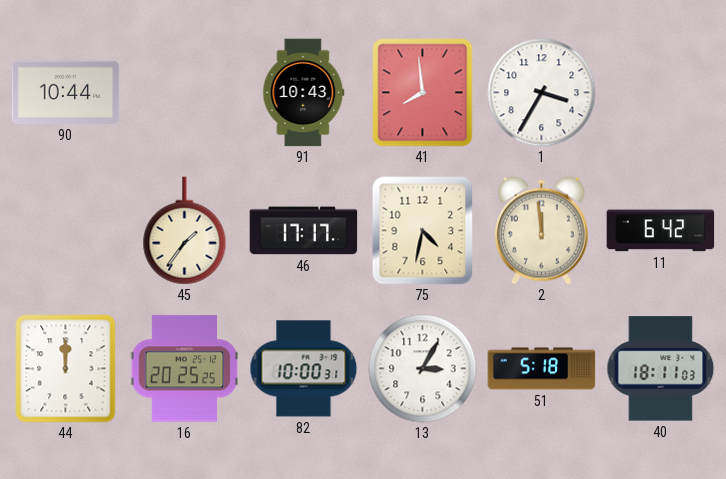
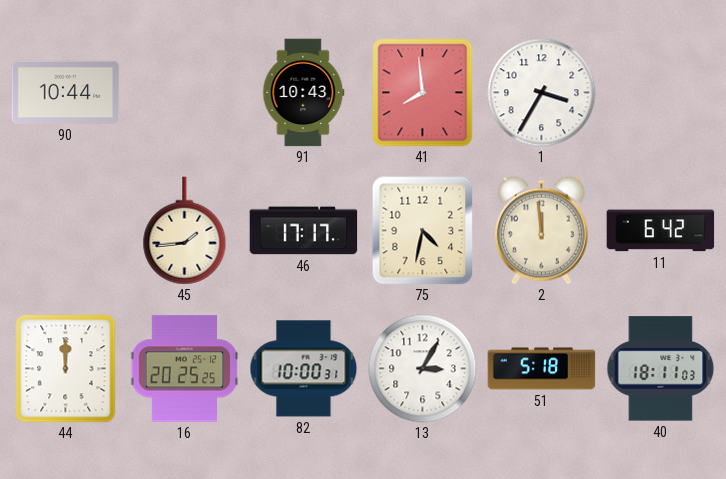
45: 1:36 -> 1:44 (185, 231)
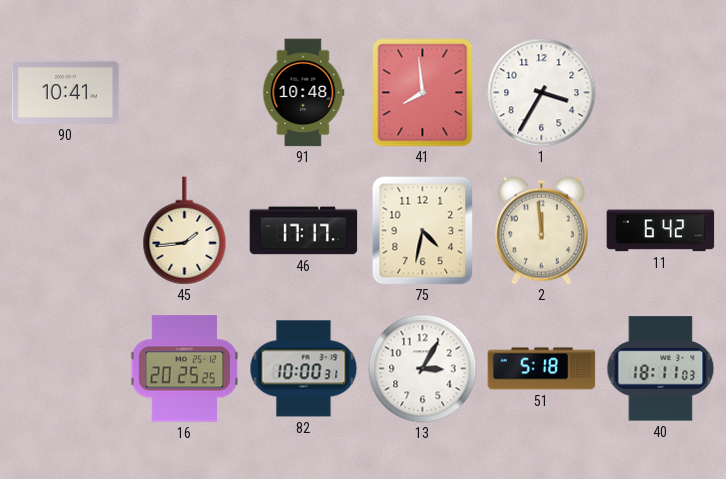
90: 10:44 -> 10:41 (66, 92)
91: 10:43 -> 10:48 (304, 93)
44: 12:00 -> none (66, 369)
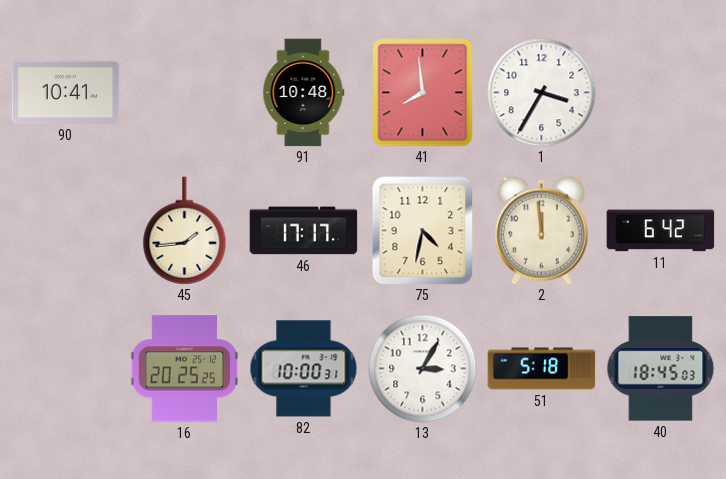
40: 18:11 -> 18:45 (661, 369)
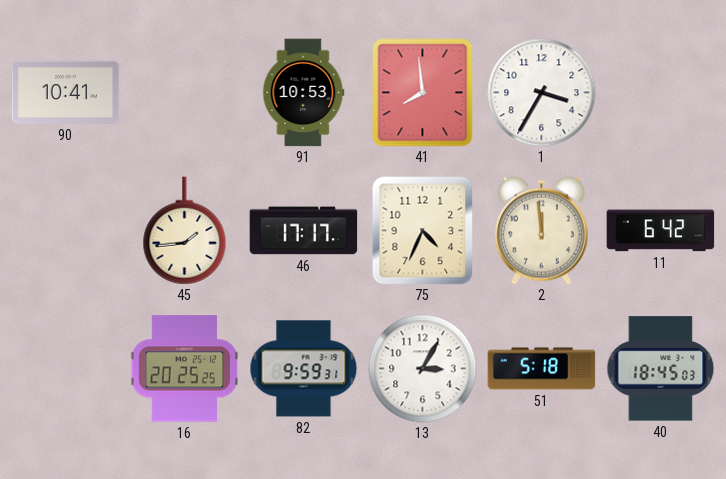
91: 10:48 -> 10:53 (304, 93)
75: 4:32 -> 4:34 (423, 231)
82: 10:00 -> 9:59 (304, 369)
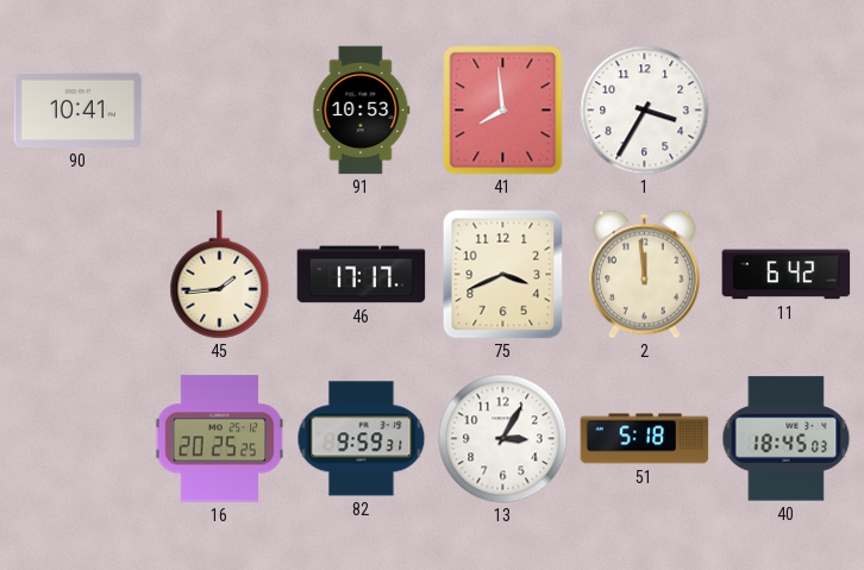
75: 4:34 -> 3:41 (503, 275)
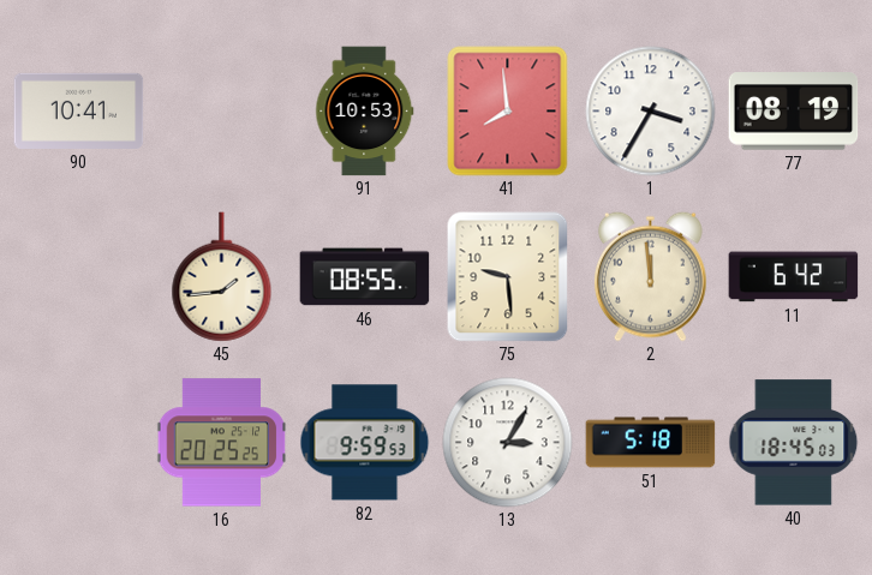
77: none -> 08:19 (794, 112)
46: 17:17 -> 08:55 (365, 277)
75: 3:41 -> 9:29 (508, 277)
82: 9:59:31 -> 9:59:53 (365, 443)
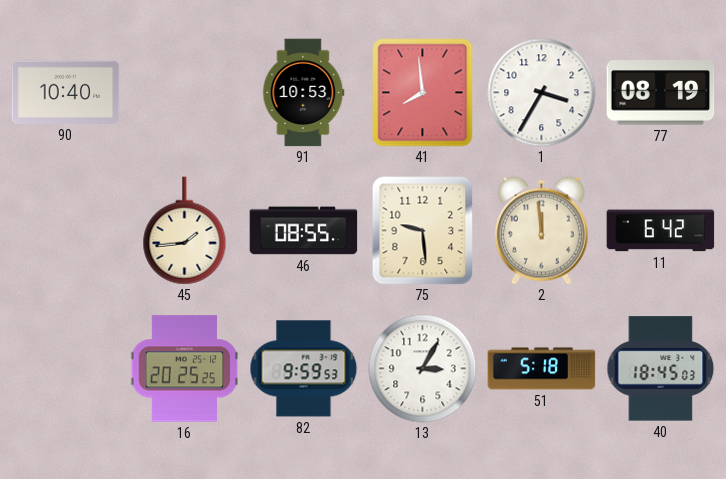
90: 10:41 -> 10:40 (66, 92)
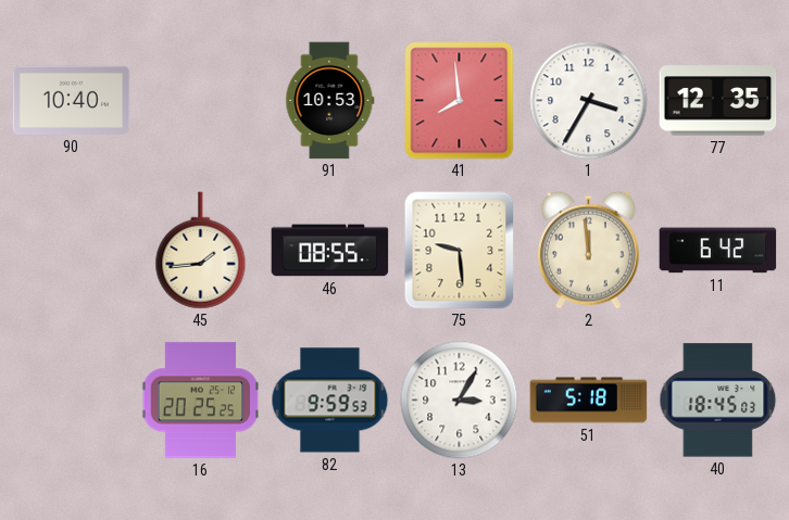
77: 08:19 -> 12:35 (718, 101)
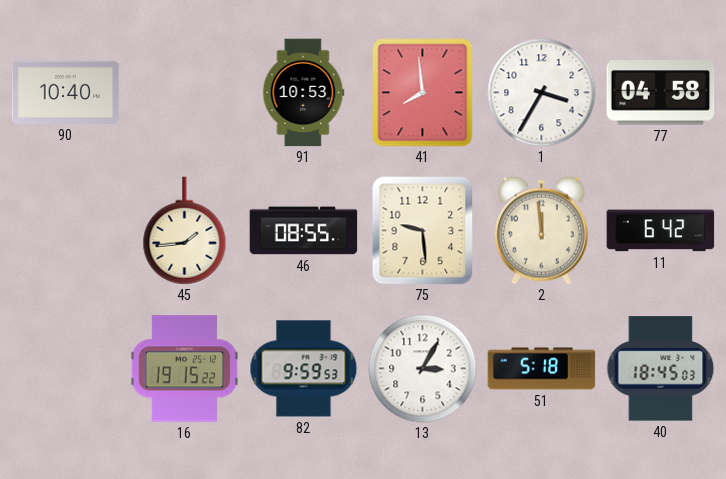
77: 12:35 -> 04:58 (661, 93)
16: 20:25 -> 19:15 (184, 369)
